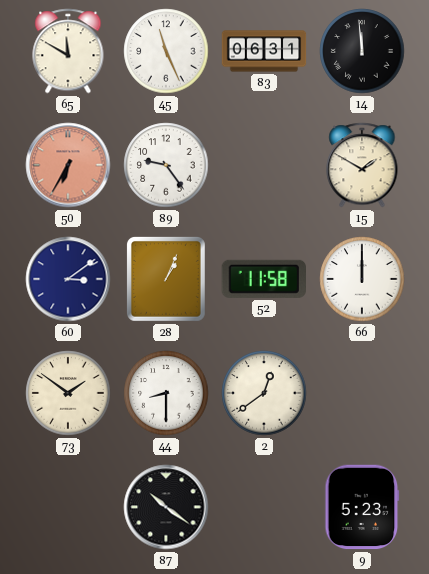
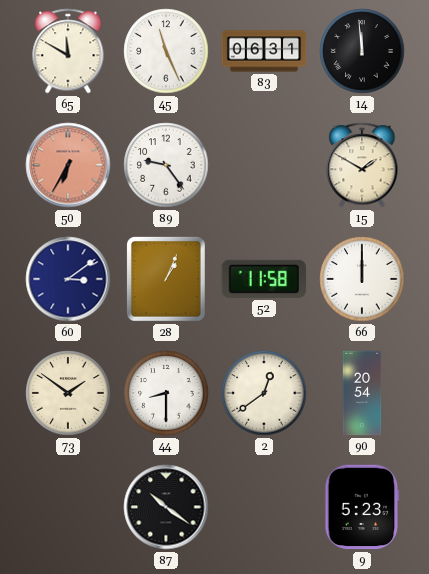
90: none -> 20:54 (362, 393)
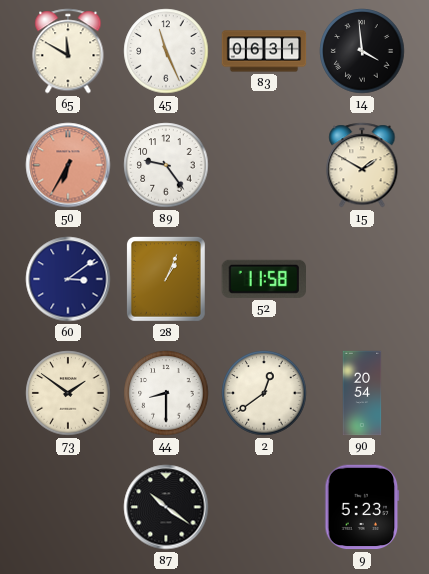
14: 11:59 -> 3:59 (362, 51)
66: 12:00 -> none (362, 279)
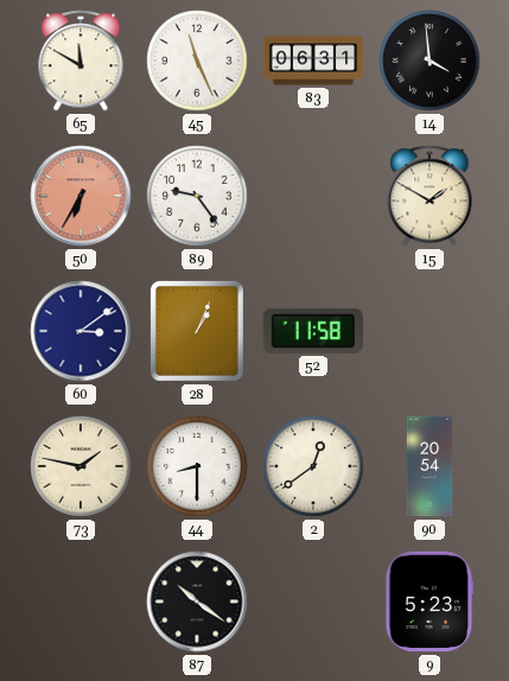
73: 1:51 -> 1:47 (81, 466)
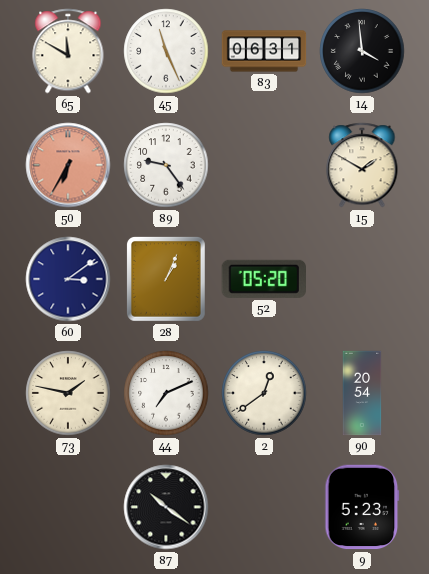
52: 11:58 -> 05:20 (263, 279)
44: 8:30 -> 7:11 (166, 393)
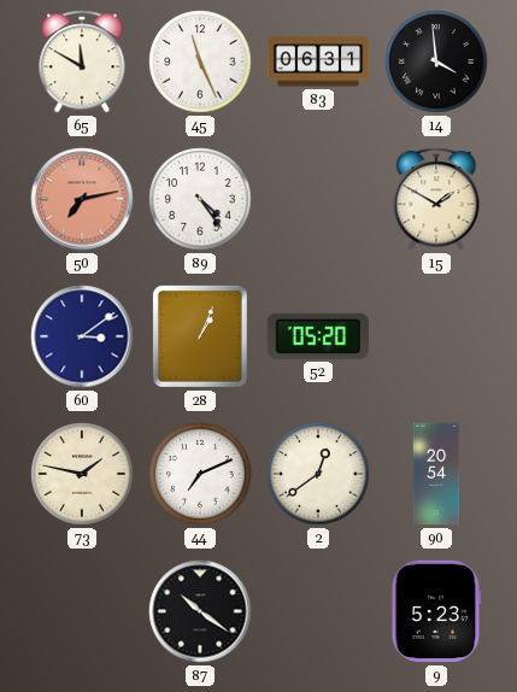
50: 6:35 -> 7:13 (82, 199)
89: 9:24 -> 4:24 (200, 199)
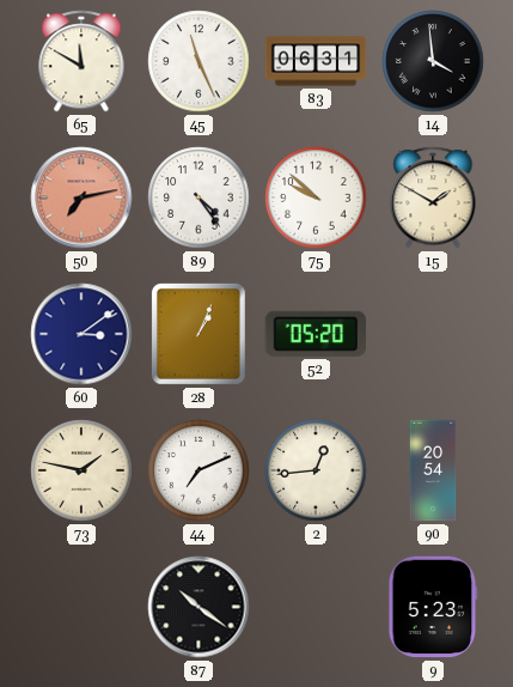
75: none -> 9:52 (316, 197)
2: 12:39 -> 12:44 (316, 470)
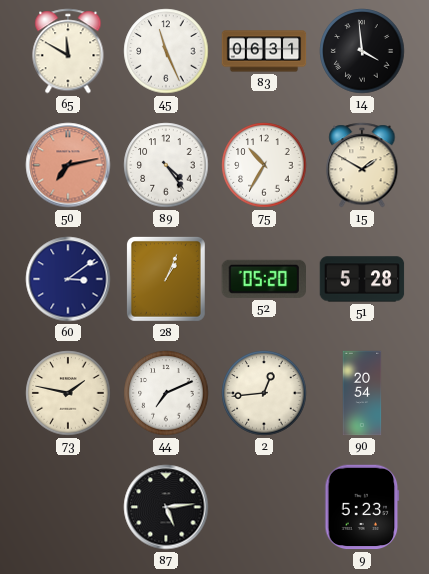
75: 9:52 -> 10:35 (264, 165)
51: none -> 5:28 (362, 279)
87: 10:21 -> 5:14 (166, 507)
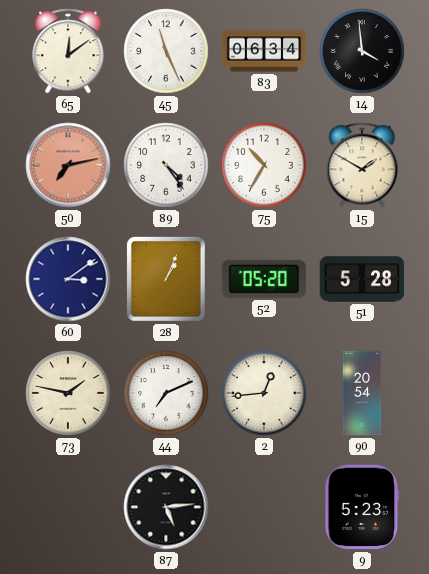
65: 11:50 -> 12:09 (68, 51)
83: 06:31 -> 06:34 (264, 51)
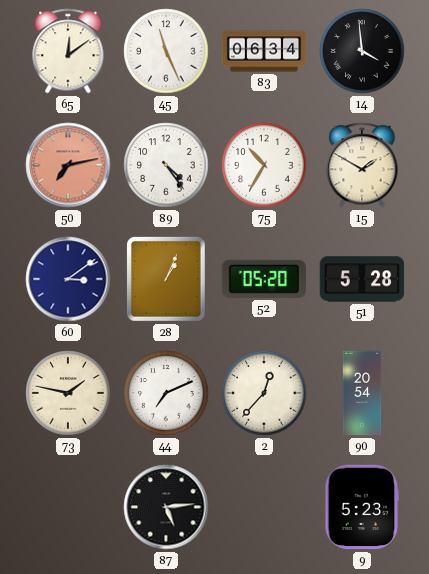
2: 12:44 -> 12:37 (264, 393)
